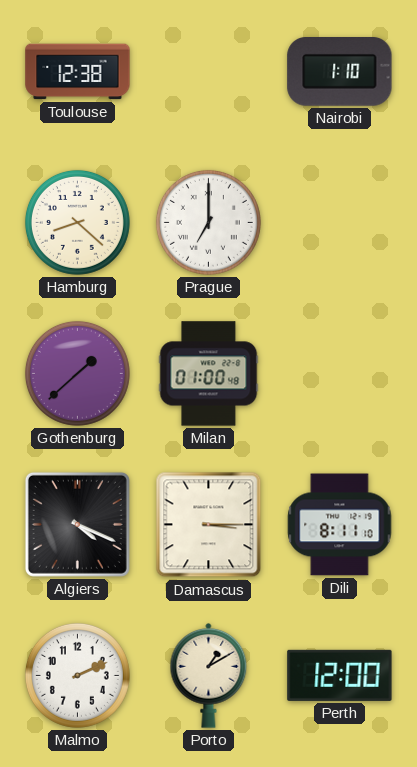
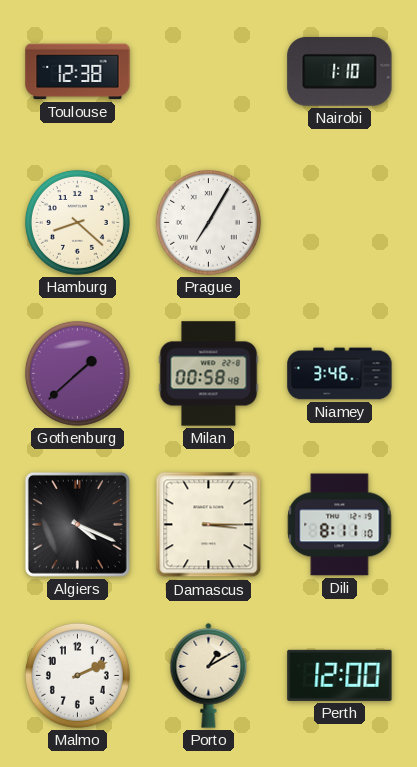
Prague: 7:00 -> 7:05 (208, 222)
Milan: 01:00 -> 00:58 (209, 374)
Niamey: none -> 3:46 (340, 374)
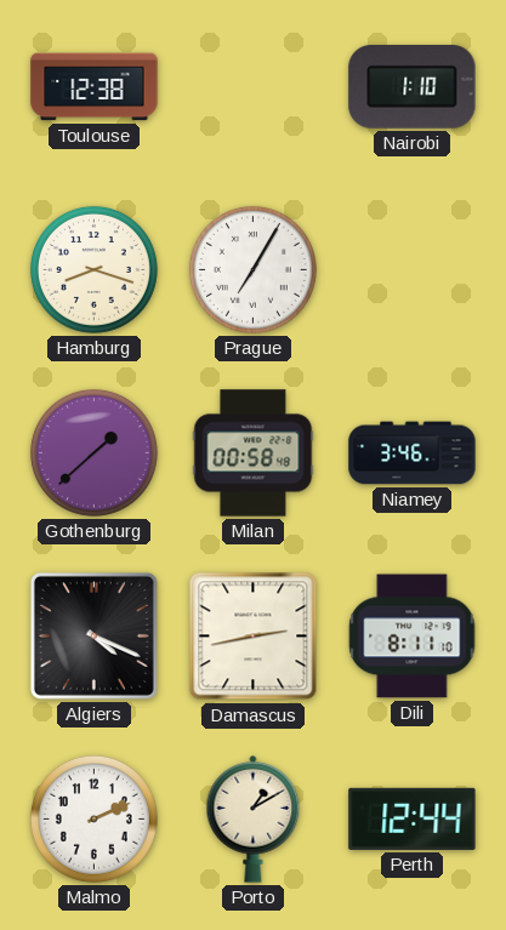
Hamburg: 8:22 -> 8:18 (93, 269)
Damascus: 3:15 -> 2:43 (254, 637)
Perth: 12:00 -> 12:44 (413, 818)
